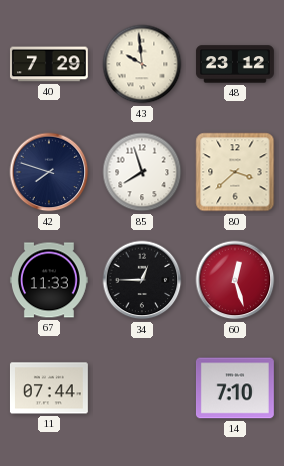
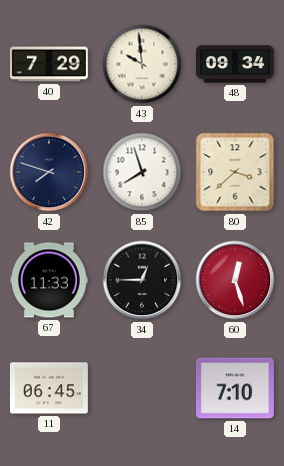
48: 23:12 -> 09:34 (235, 64)
11: 07:44 -> 06:45 (49, 388)
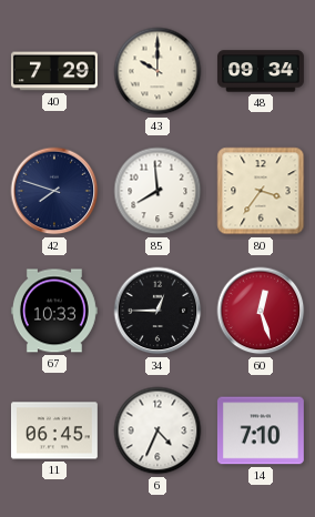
43: 9:59 -> 10:00 (157, 71)
85: 7:57 -> 7:59 (157, 191)
80: 3:38 -> 3:36 (261, 191)
67: 11:33 -> 10:33 (54, 311)
6: none -> 4:34 (157, 430)
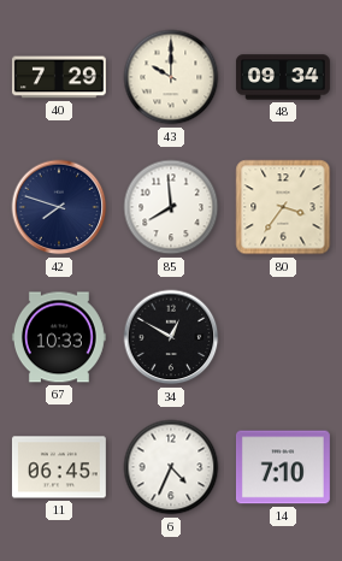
34: 12:45 -> 12:50 (171, 337)
60: 12:27 -> none (261, 311)
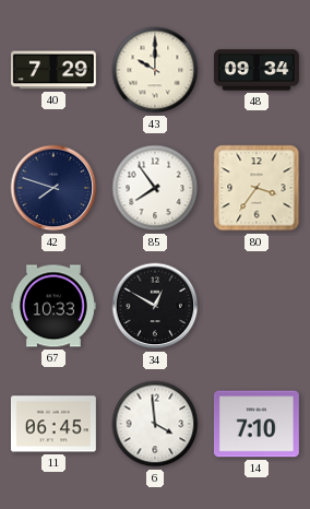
85: 7:59 -> 7:54 (155, 188)
6: 4:34 -> 3:59 (155, 424)
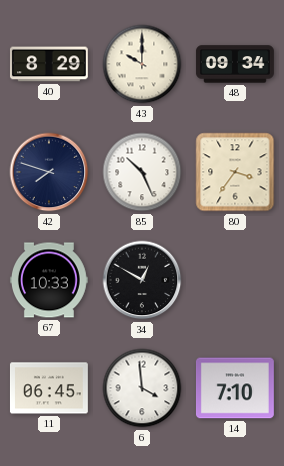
40: 7:29 -> 8:29 (49, 64)
85: 7:54 -> 10:26 (142, 172)
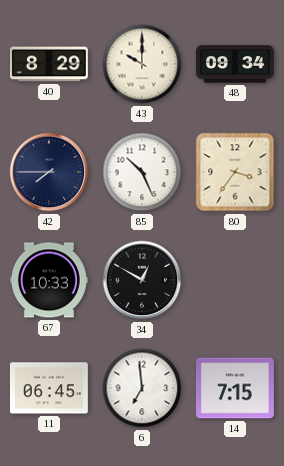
42: 7:48 -> 7:45 (49, 172)
6: 3:59 -> 6:59 (142, 388)
14: 7:10 -> 7:15 (235, 388)
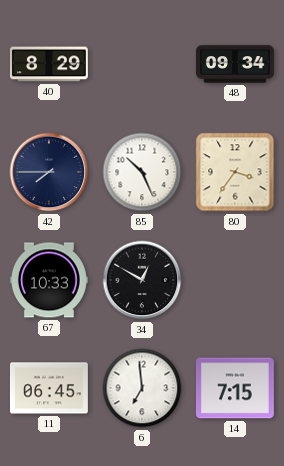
43: 10:00 -> none (142, 64)
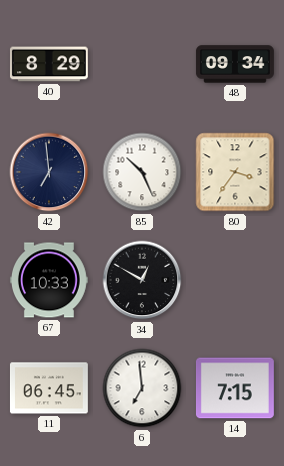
42: 7:45 -> 6:59 (49, 172)
